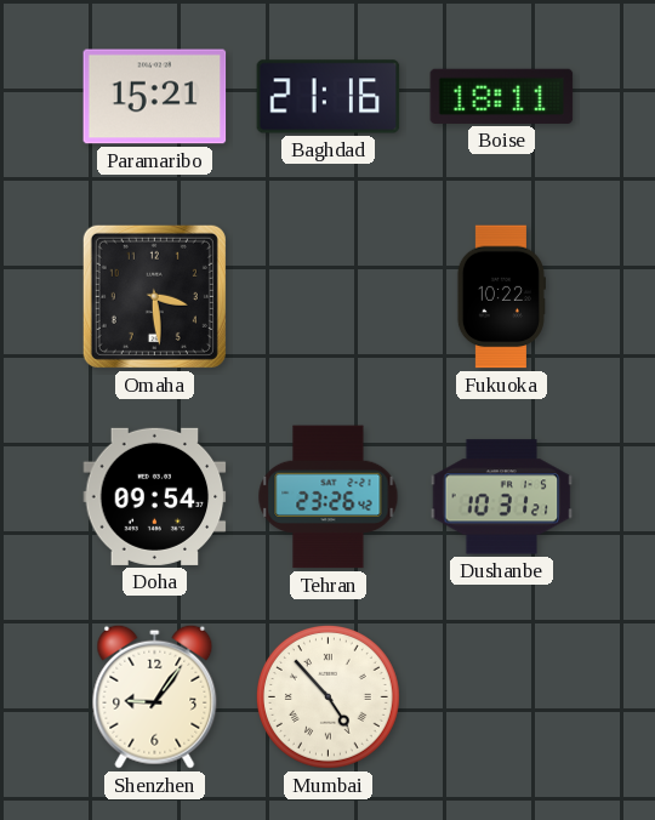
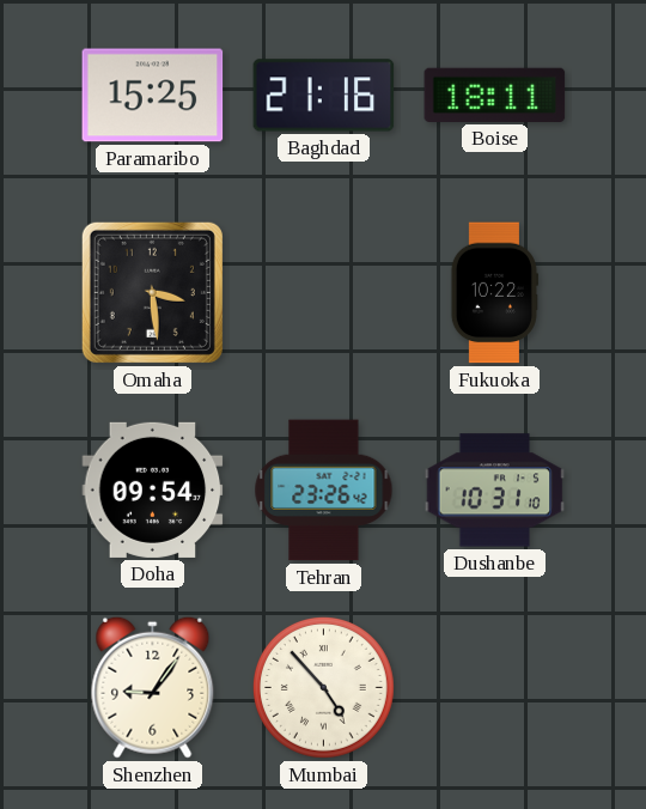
Paramaribo: 15:21 -> 15:25 (153, 96)
Dushanbe: 10:31:21 -> 10:31:10 (495, 491)
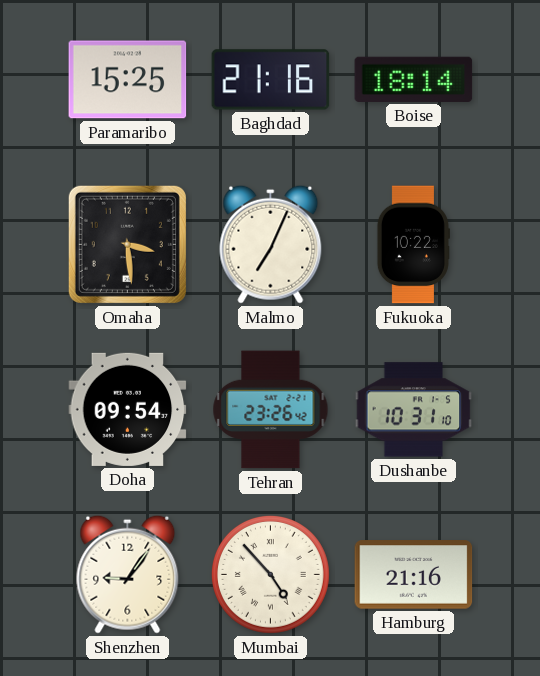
Boise: 18:11 -> 18:14 (414, 79)
Malmo: none -> 7:04 (271, 244)
Hamburg: none -> 21:16 (414, 575)
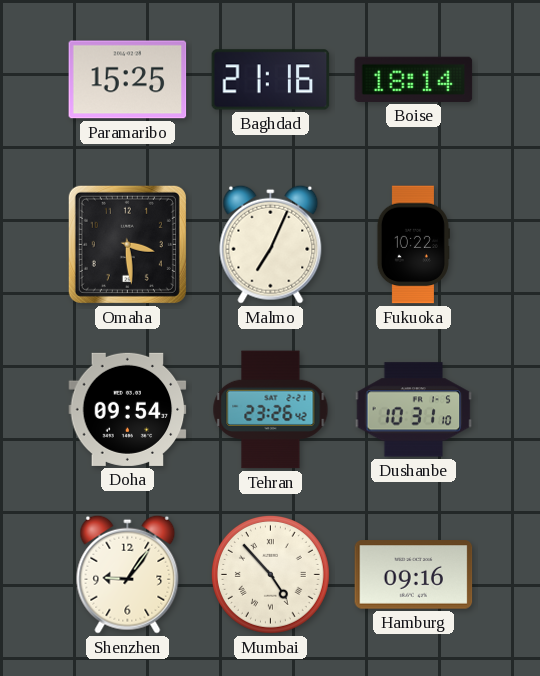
Hamburg: 21:16 -> 09:16 (414, 575)
